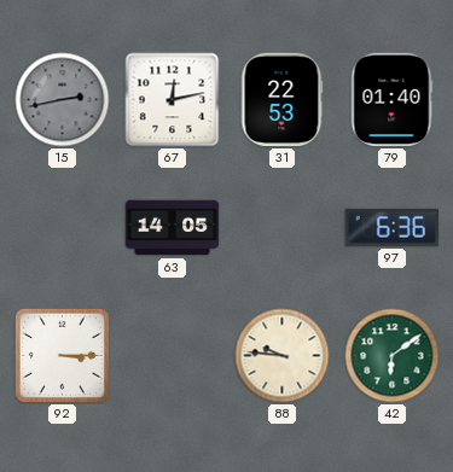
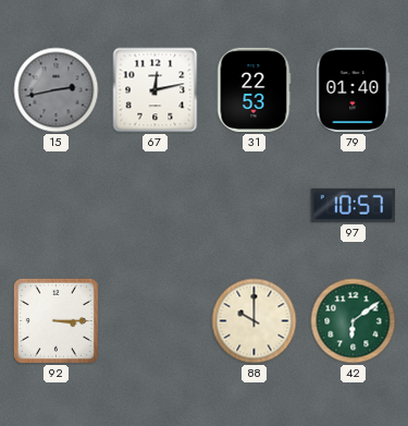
63: 14:05 -> none (173, 228)
97: 6:36 -> 10:57 (353, 205)
88: 9:46 -> 10:00 (255, 321)
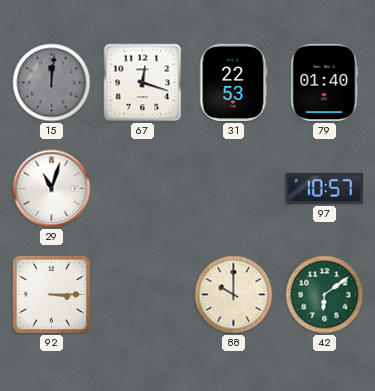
15: 2:43 -> 12:01 (52, 83)
67: 12:13 -> 12:18 (143, 83)
29: none -> 11:03 (52, 189)
